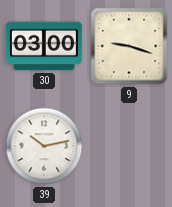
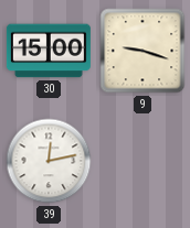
30: 03:00 -> 15:00 (49, 51)
39: 10:13 -> 12:13 (49, 161)
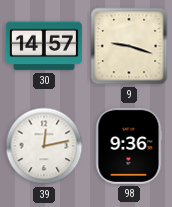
30: 15:00 -> 14:57 (44, 46)
98: none -> 9:36 (129, 146)
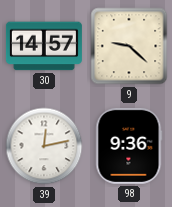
9: 9:18 -> 9:22 (129, 46)
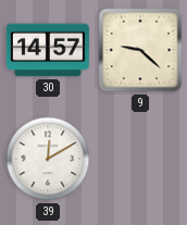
39: 12:13 -> 12:10 (48, 159)
98: 9:36 -> none (129, 146)
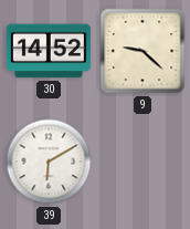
30: 14:57 -> 14:52 (49, 51)
39: 12:10 -> 6:10 (49, 162)
